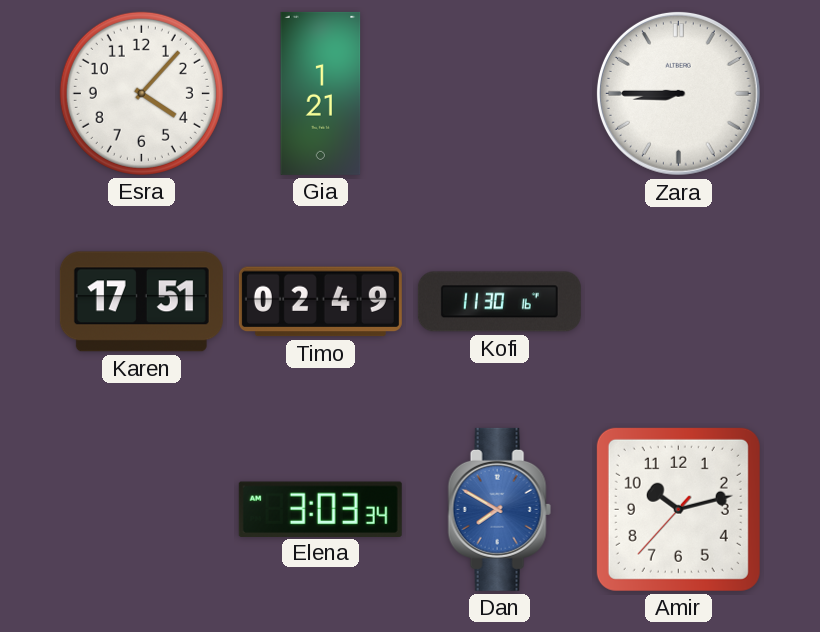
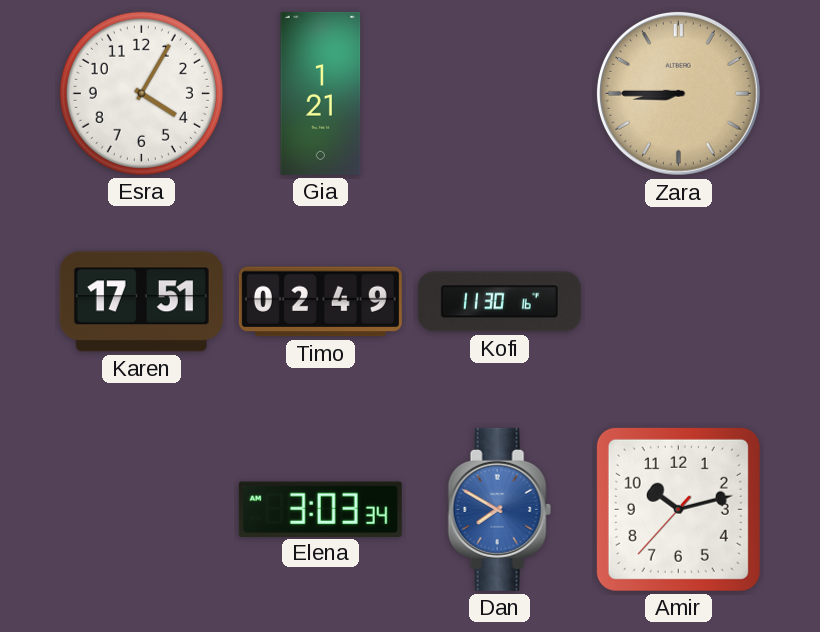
Esra: 4:07 -> 4:05 (141, 93)
Zara dial: white -> champagne (678, 93)
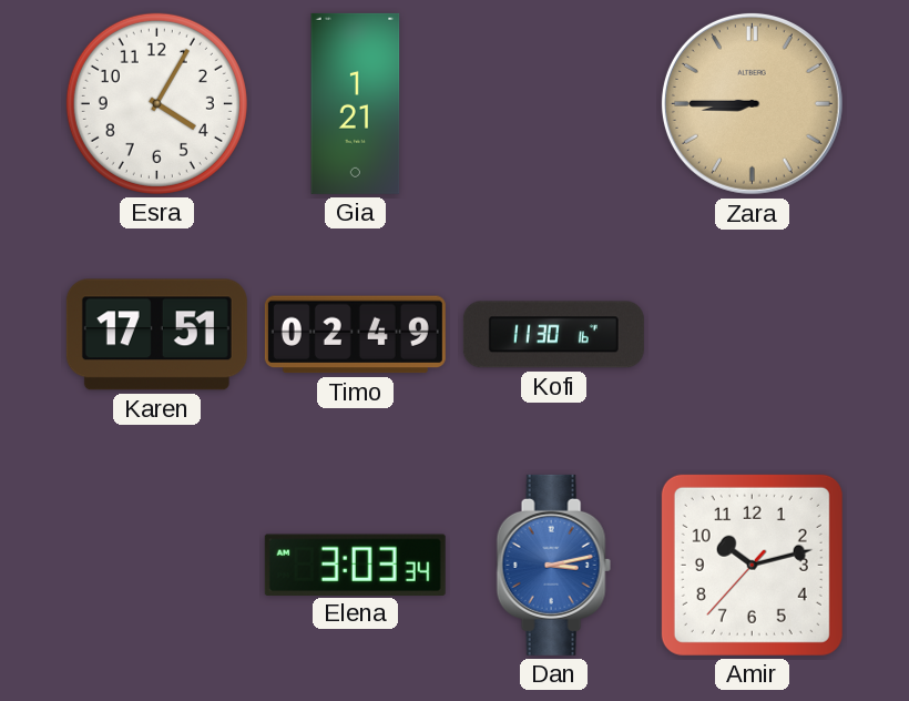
Dan: 7:50 -> 3:13 (553, 565)
